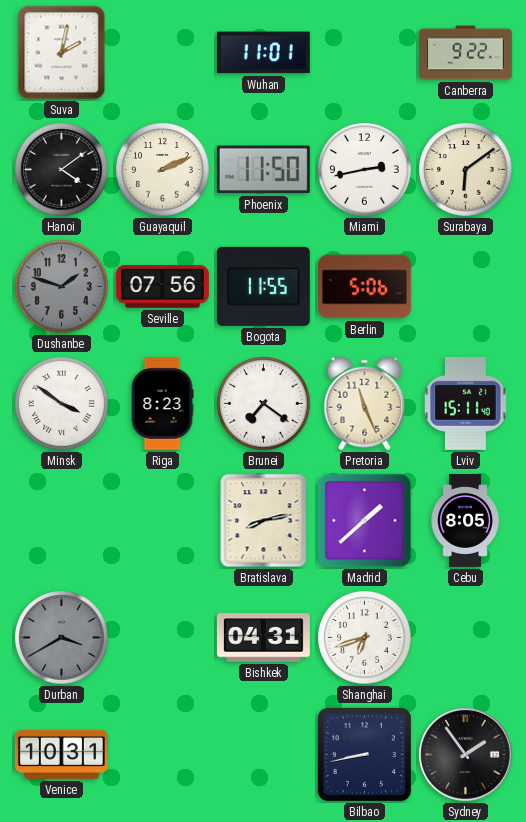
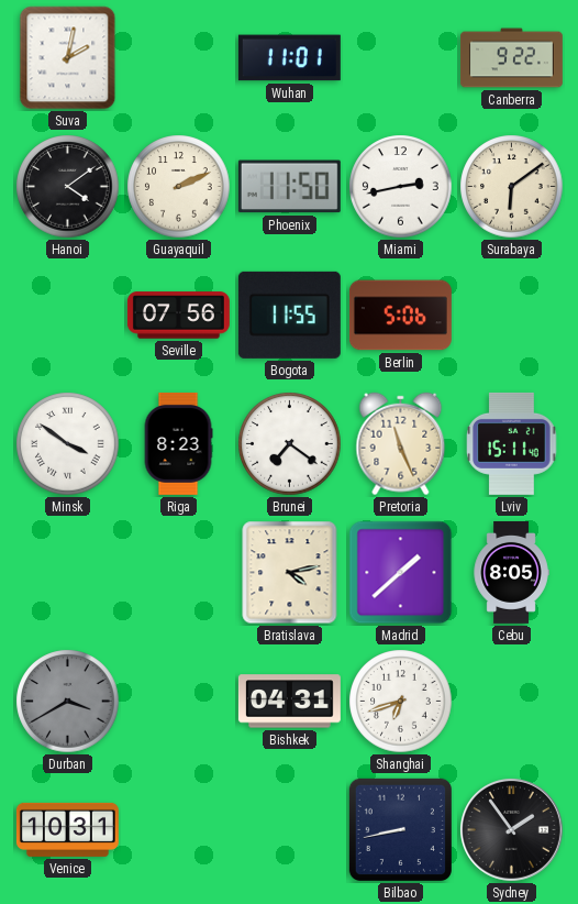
Dushanbe: 1:48 -> none (62, 287)
Bratislava: 8:13 -> 4:13 (290, 573)
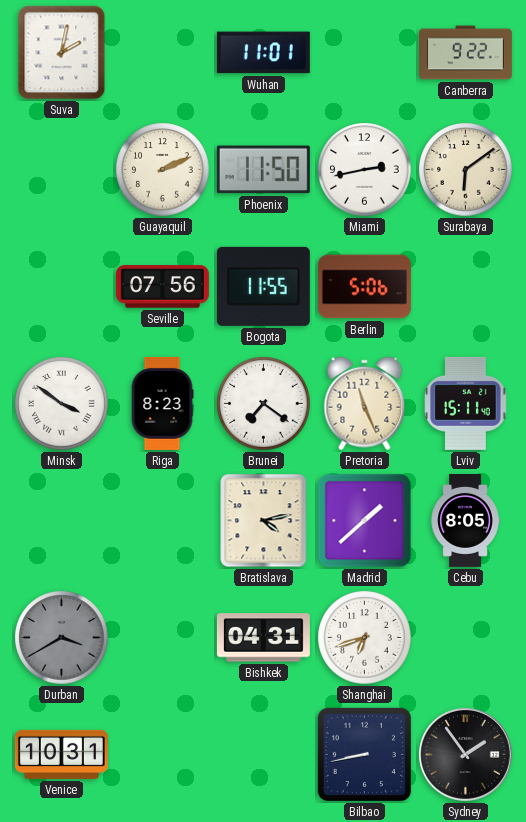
Hanoi: 4:09 -> none (68, 187)
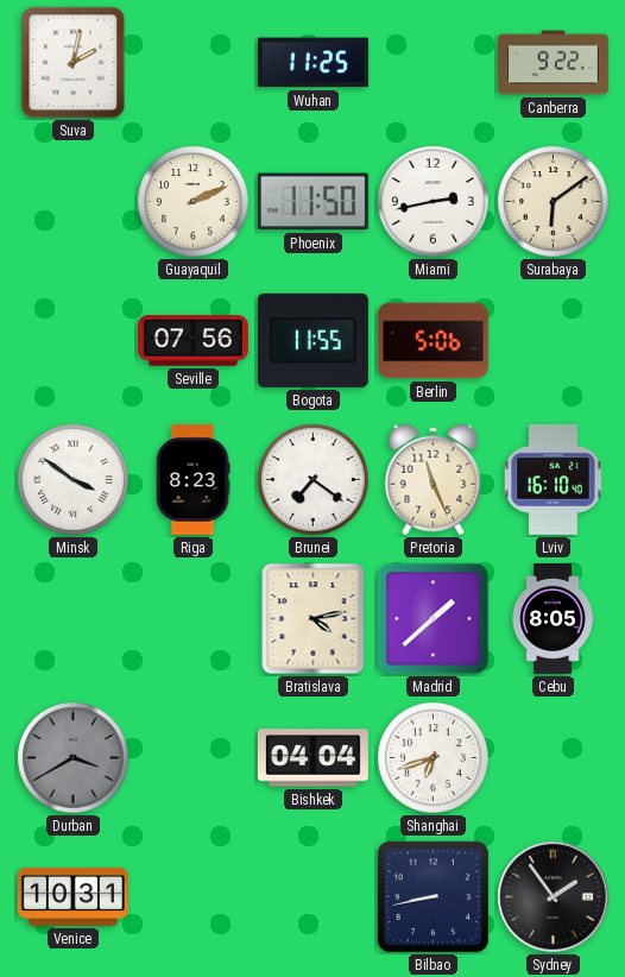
Wuhan: 11:01 -> 11:25 (312, 63)
Lviv: 15:11 -> 16:10 (554, 479)
Bishkek: 04:31 -> 04:04 (312, 758)
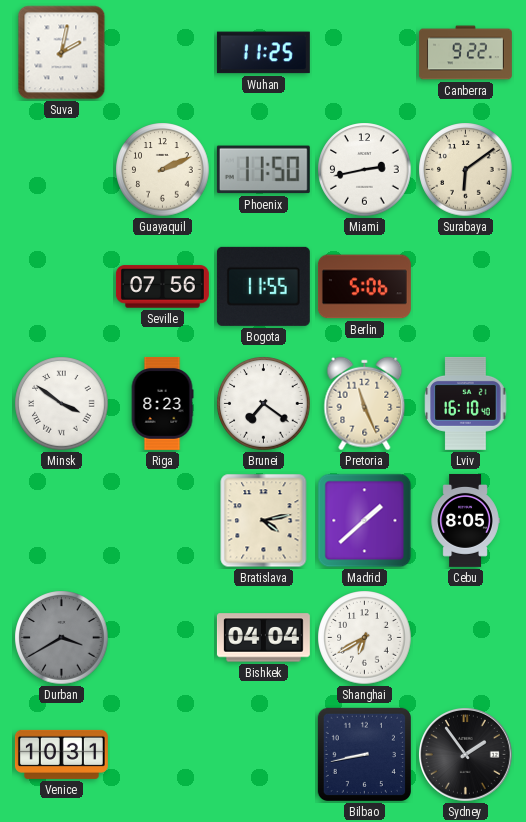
Shanghai: 6:42 -> 6:40 (365, 638)
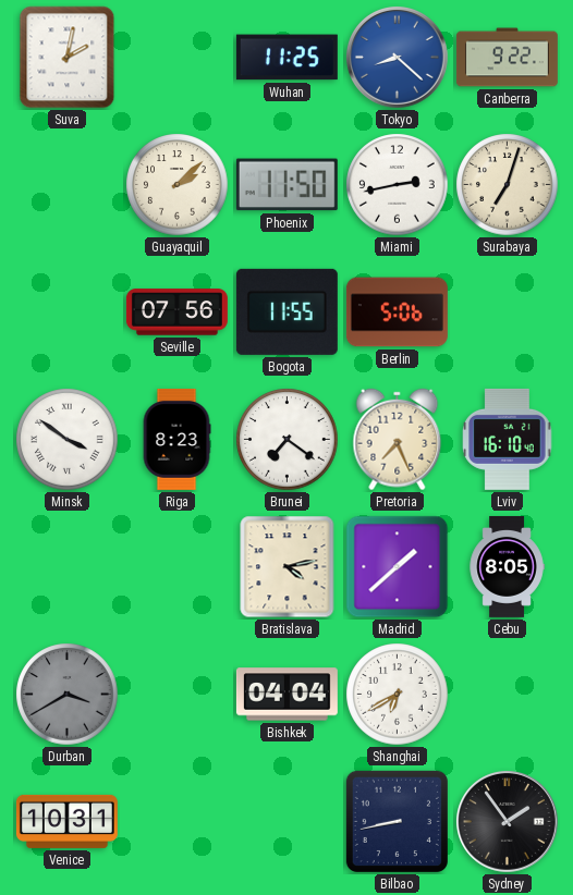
Tokyo: none -> 8:22 (398, 58)
Guayaquil: 2:11 -> 2:08 (178, 185)
Surabaya: 6:09 -> 7:03 (508, 185)
Pretoria: 11:26 -> 7:26 (398, 440)
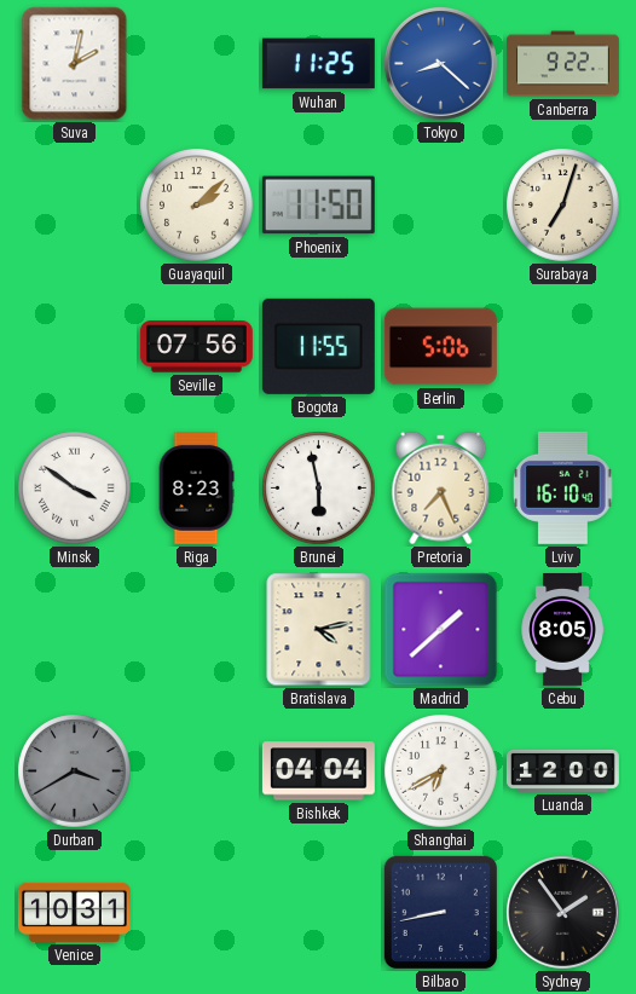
Miami: 2:43 -> none (398, 185)
Brunei: 7:21 -> 5:58 (319, 489)
Luanda: none -> 12:00 (562, 770)
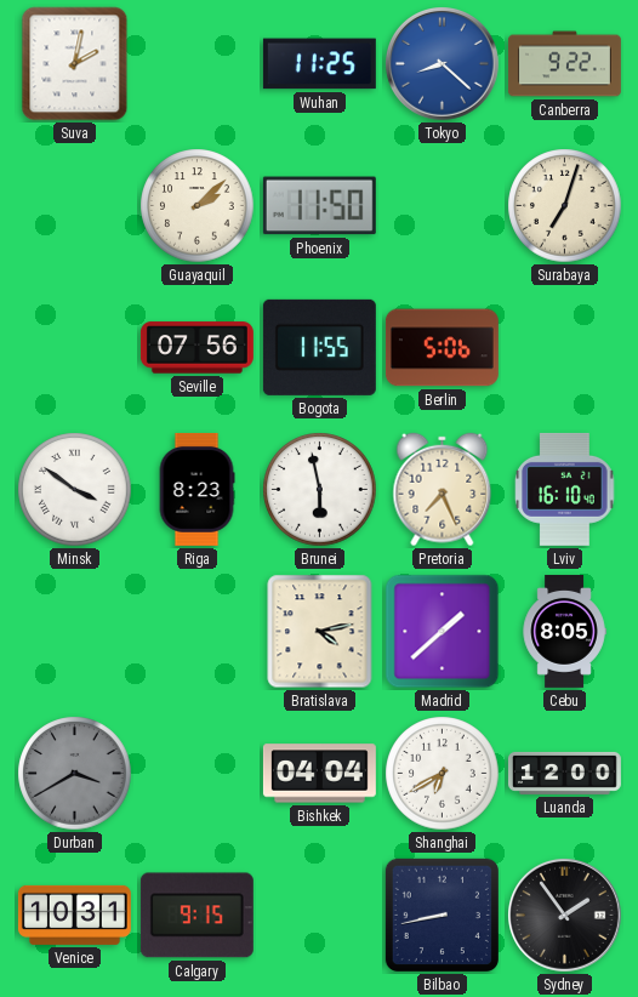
Calgary: none -> 9:15 (196, 916)
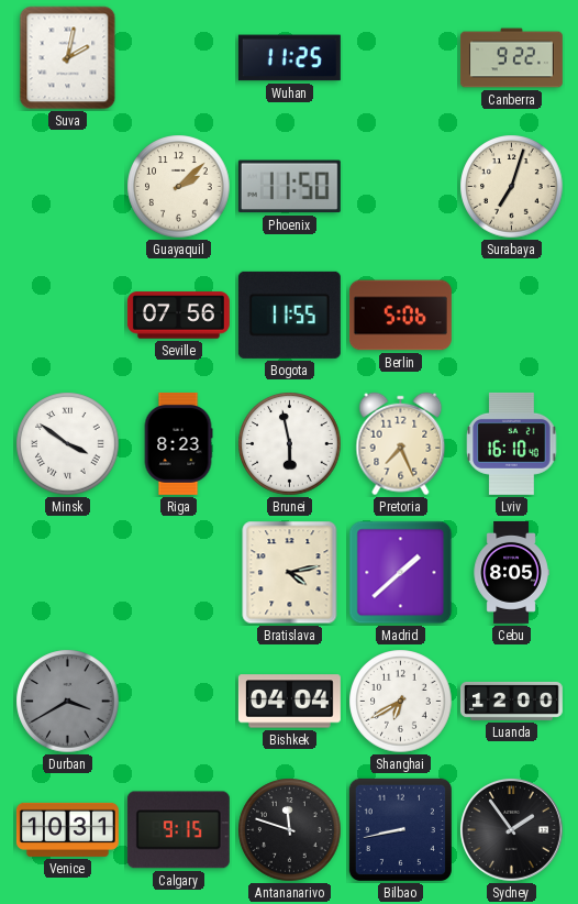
Tokyo: 8:22 -> none (443, 64)
Antananarivo: none -> 11:48 (290, 830)
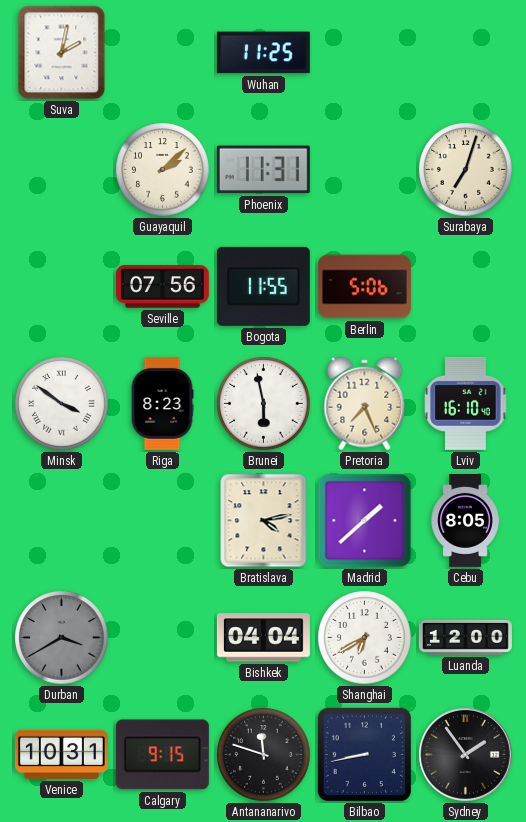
Canberra: 9:22 -> none (511, 58)
Phoenix: 11:50 -> 11:31 (263, 170)
